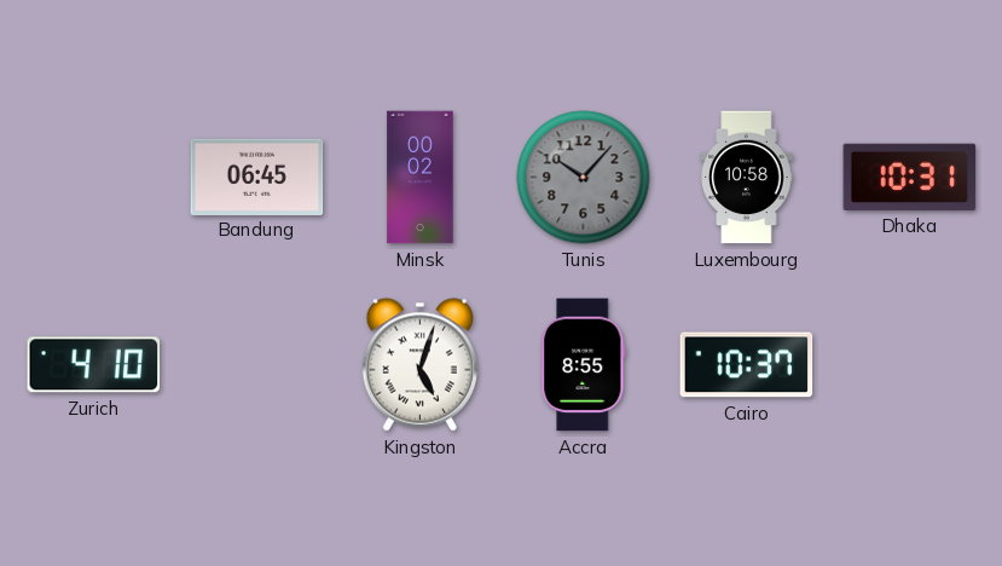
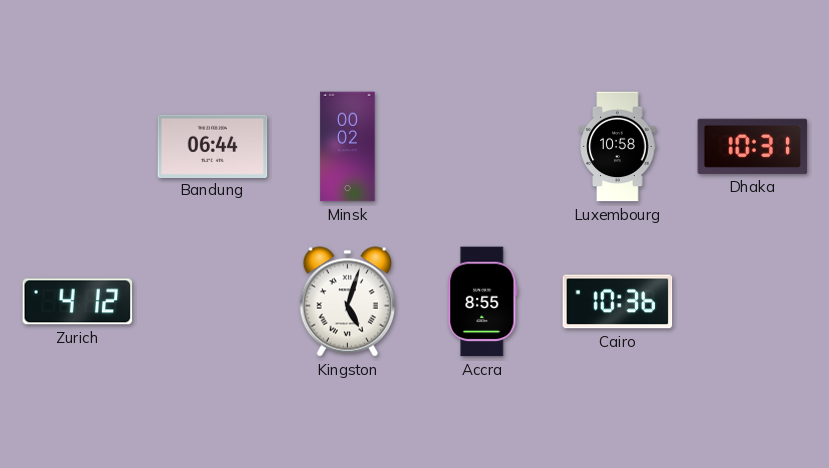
Bandung: 06:45 -> 06:44 (213, 146)
Tunis: 10:07 -> none (584, 178)
Zurich: 4:10 -> 4:12 (78, 302)
Cairo: 10:37 -> 10:36 (618, 302)
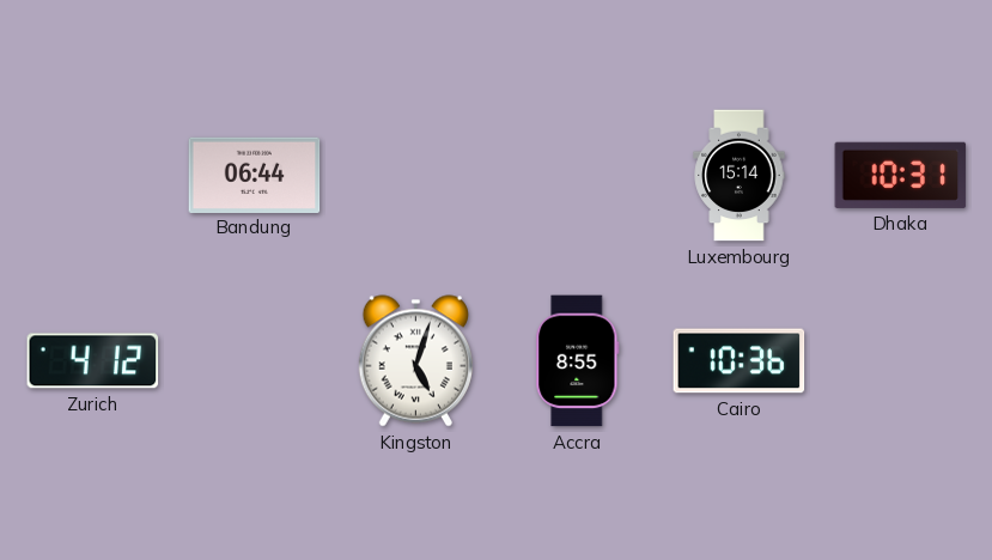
Minsk: 00:02 -> none (348, 147)
Luxembourg: 10:58 -> 15:14 (740, 176)
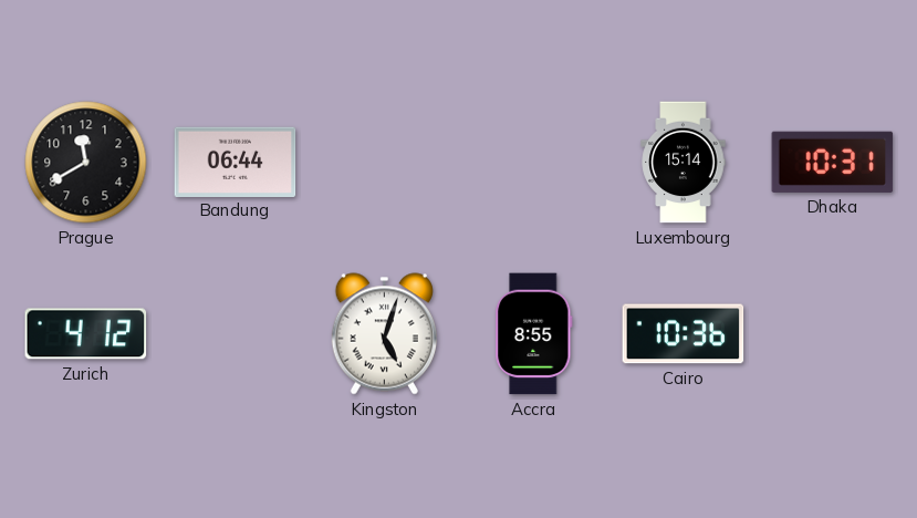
Prague: none -> 11:40 (86, 163)
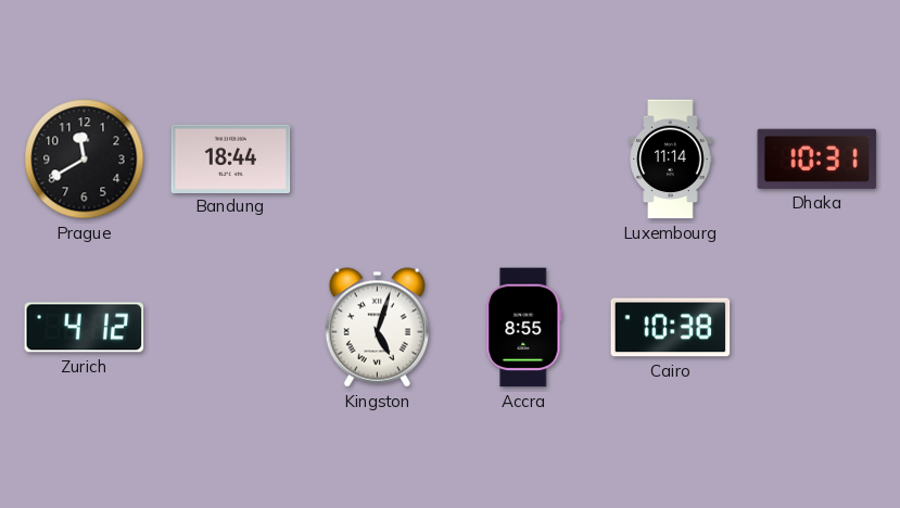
Bandung: 06:44 -> 18:44 (231, 158)
Luxembourg: 15:14 -> 11:14 (671, 160)
Cairo: 10:36 -> 10:38 (671, 328)
